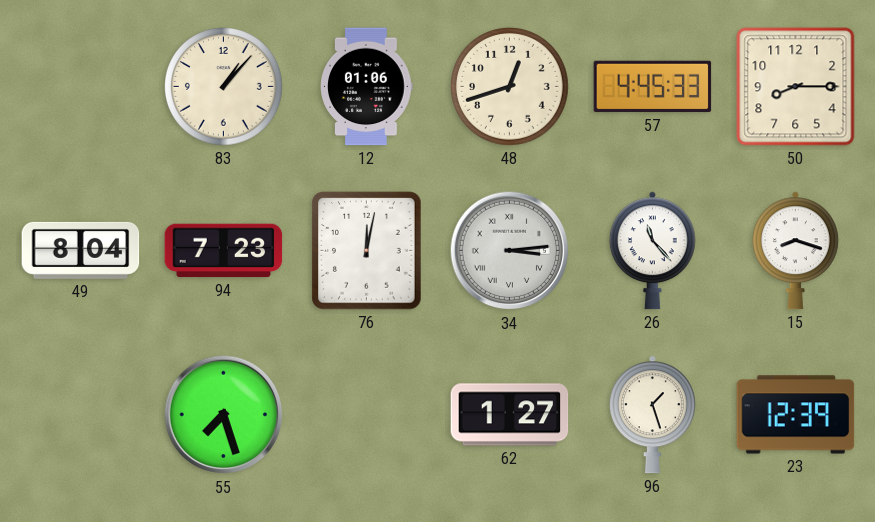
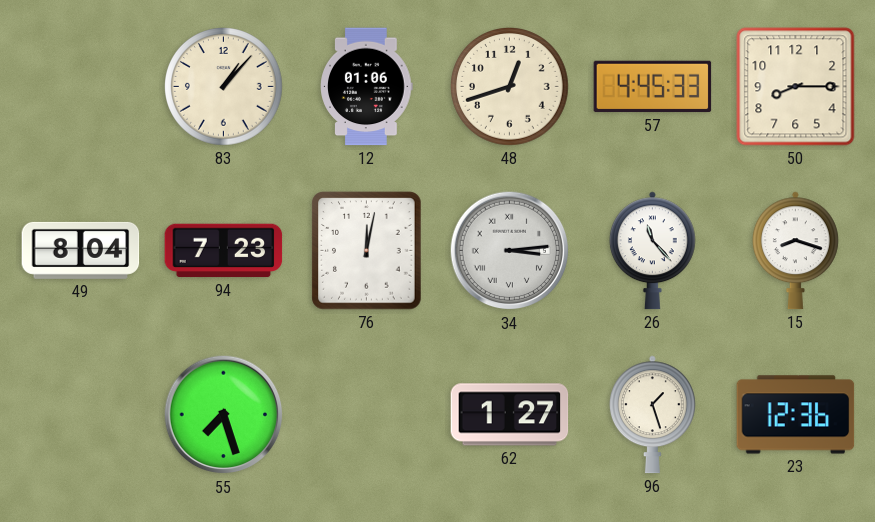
23: 12:39 -> 12:36 (796, 415)
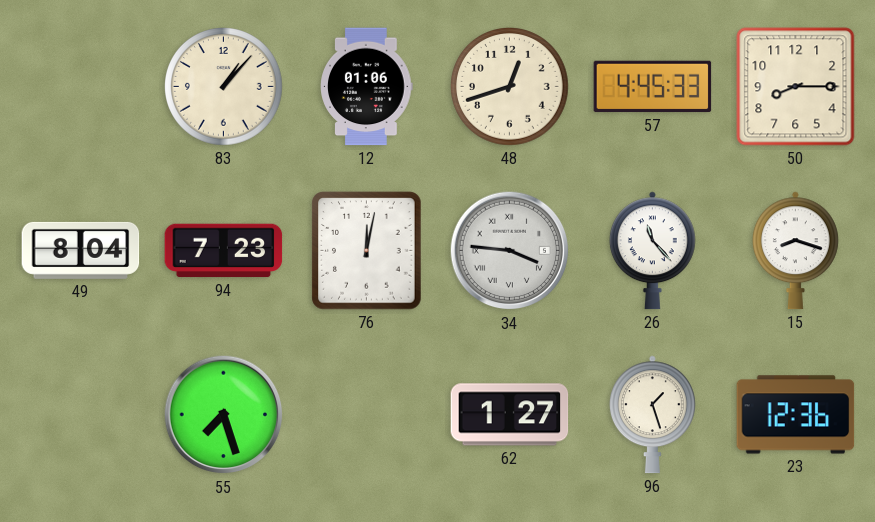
34: 3:14 -> 3:46 (510, 251)
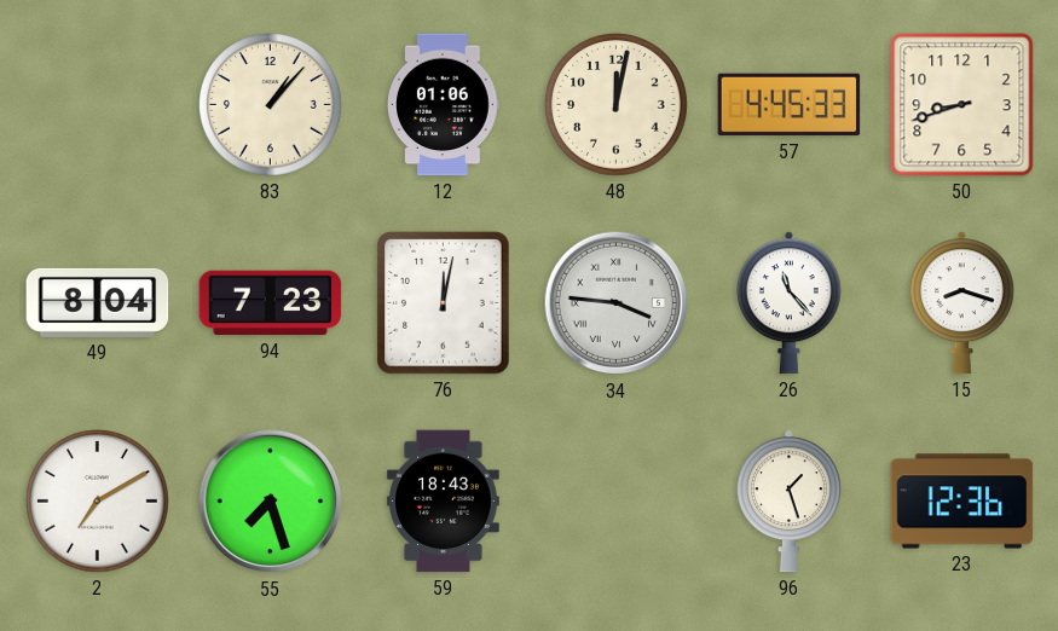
48: 12:42 -> 12:02 (617, 105)
50: 8:15 -> 8:42 (962, 105)
2: none -> 7:10 (98, 502)
59: none -> 18:43 (443, 502)
62: 1:27 -> none (510, 415)
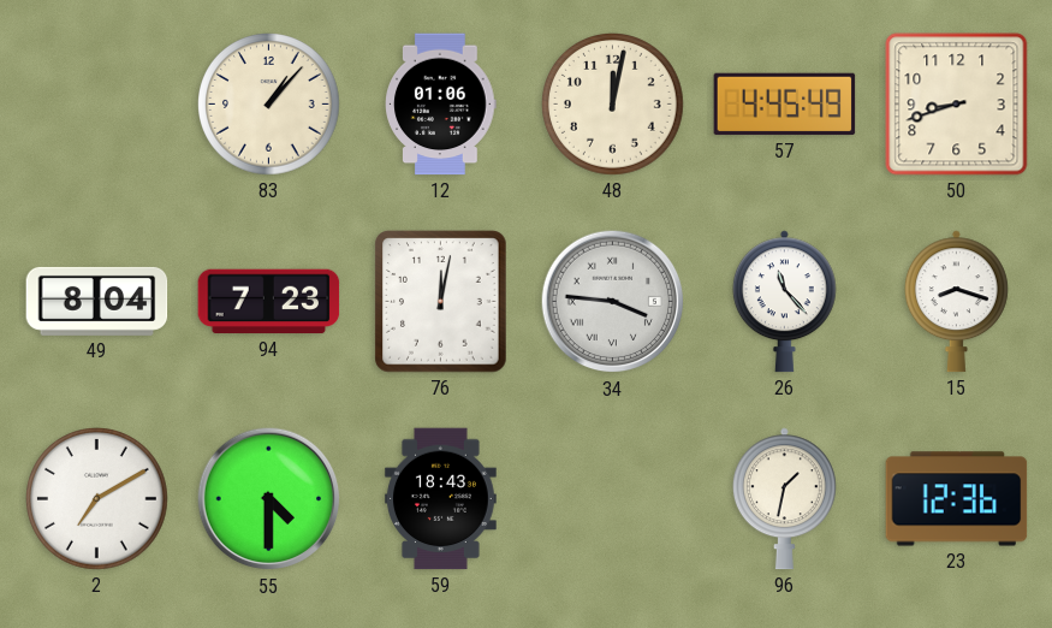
57: 4:45:33 -> 4:45:49 (785, 105)
55: 7:27 -> 4:30 (269, 499)
96: 1:27 -> 1:32 (784, 499)
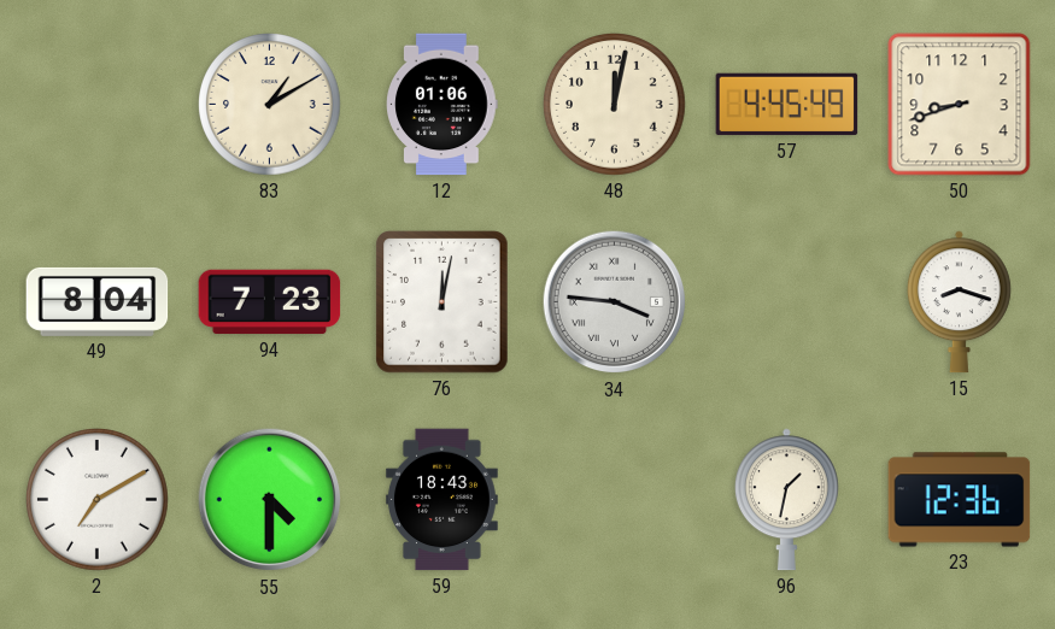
83: 1:07 -> 1:10 (270, 105)
26: 11:23 -> none (784, 302)
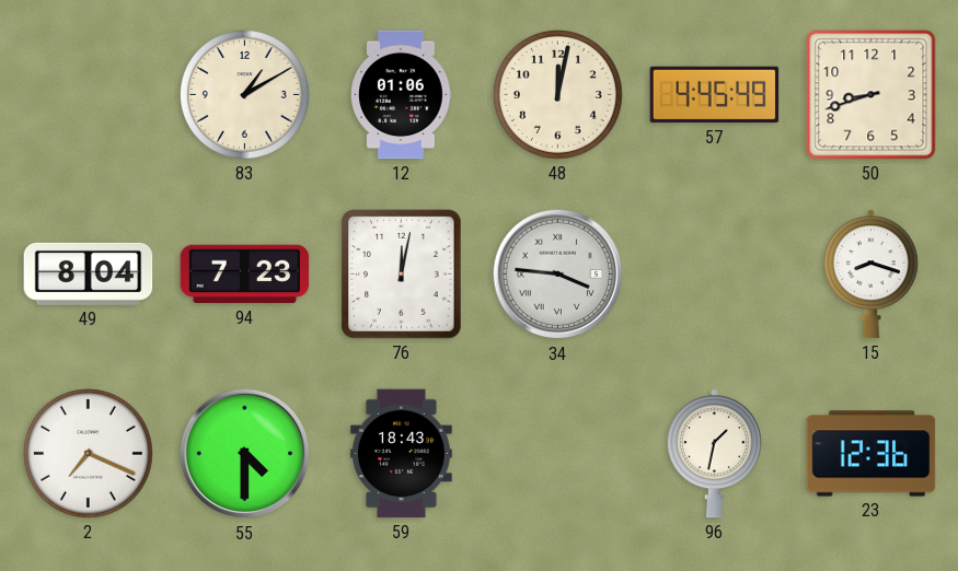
2: 7:10 -> 7:19 (89, 454)
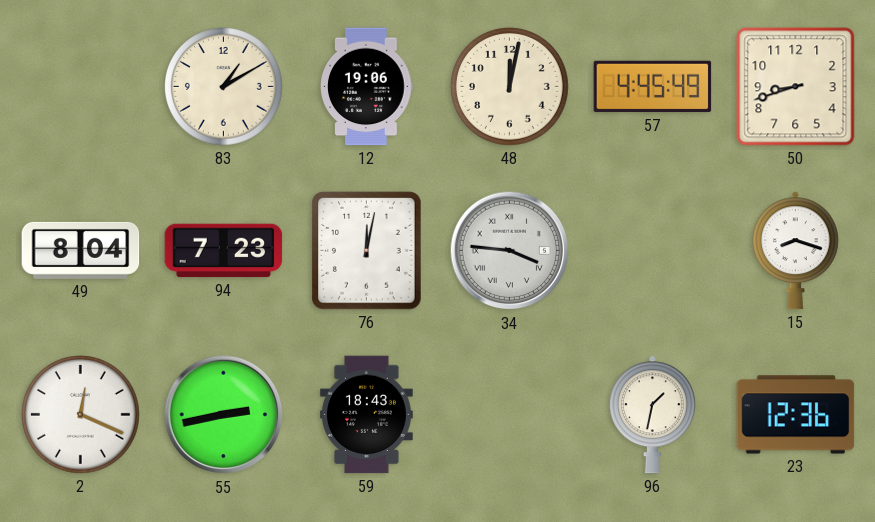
12: 01:06 -> 19:06 (367, 87)
2: 7:19 -> 12:19 (81, 415)
55: 4:30 -> 2:43 (224, 415)
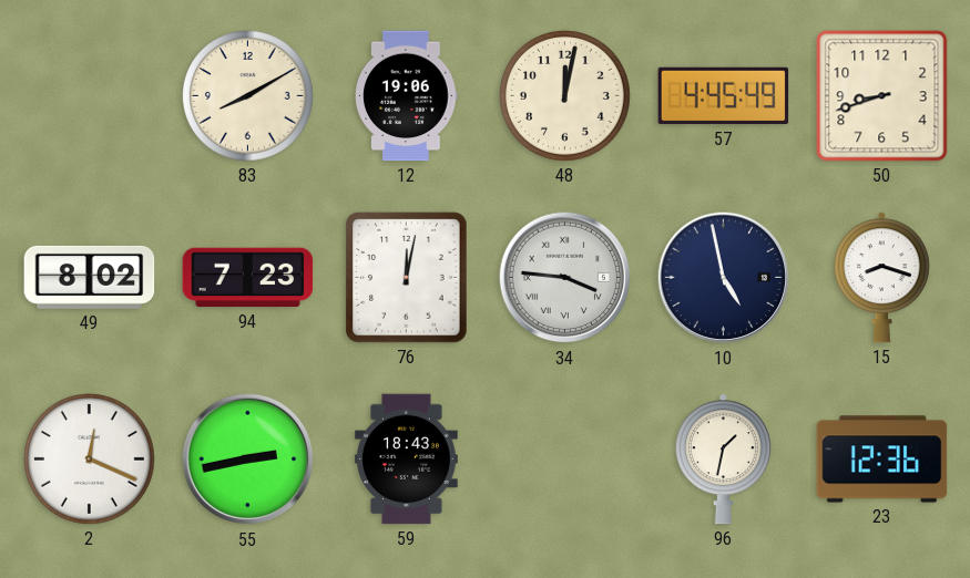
83: 1:10 -> 8:10 (248, 96)
49: 8:04 -> 8:02 (90, 277)
10: none -> 4:58 (724, 278)
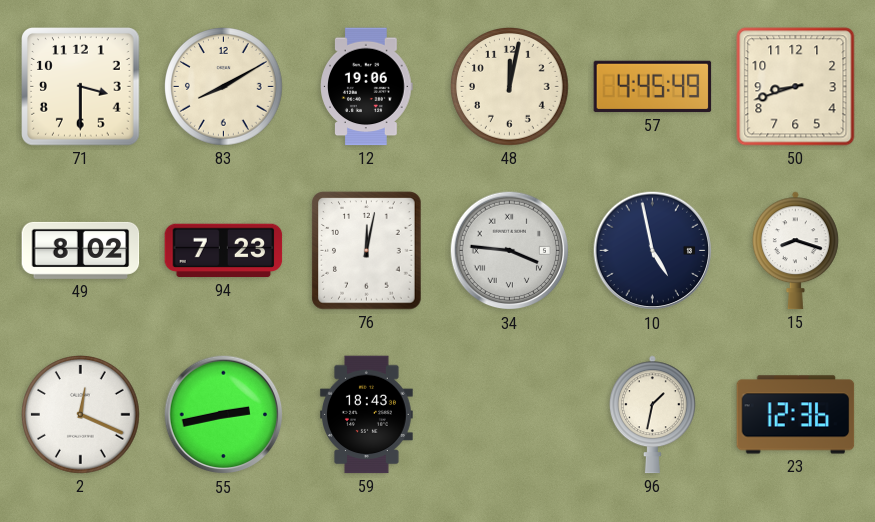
71: none -> 3:30 (81, 87)
